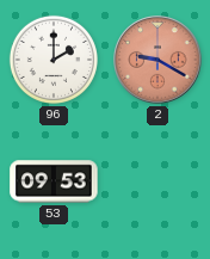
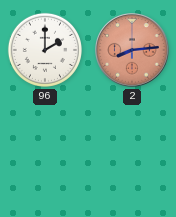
2: 9:20 -> 8:14 (132, 50)
53: 09:53 -> none (54, 181)
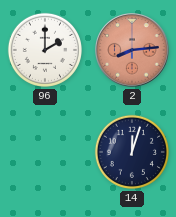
14: none -> 12:03 (132, 152)
